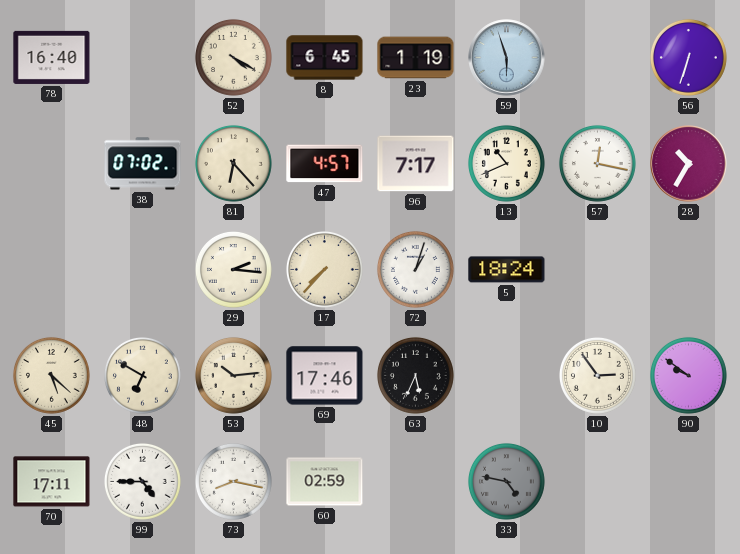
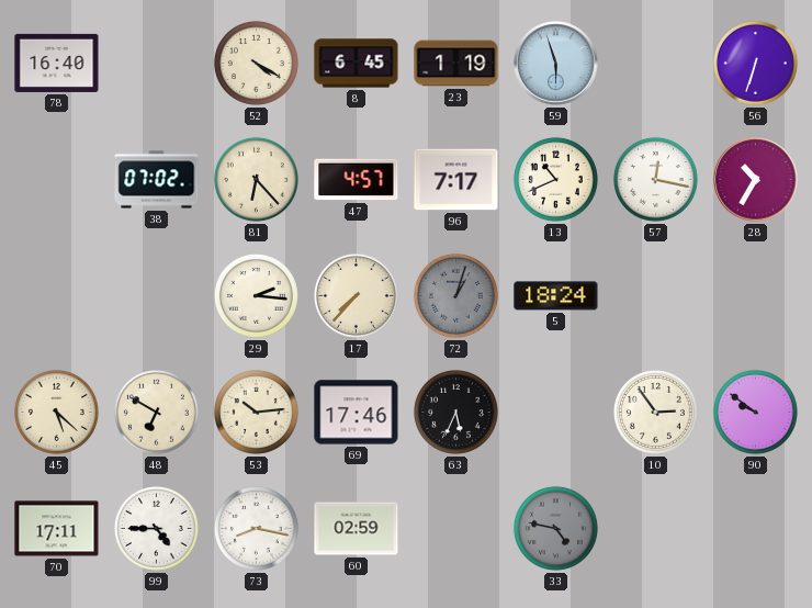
72 dial: white -> grey (455, 295)
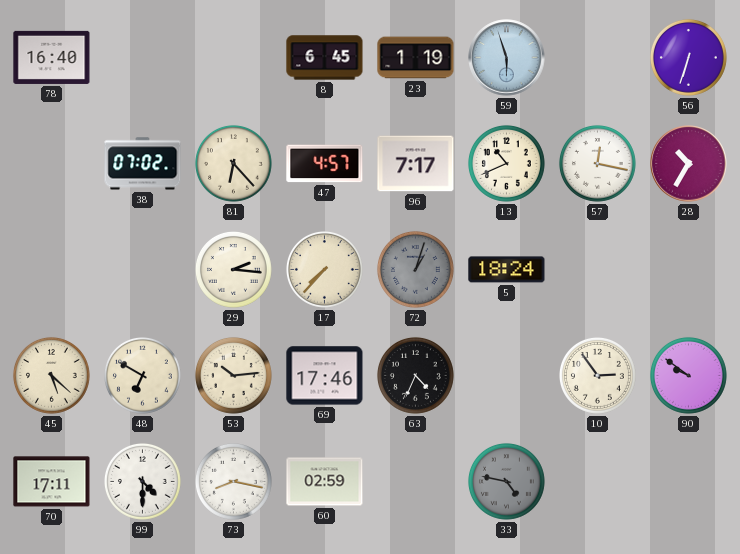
52: 4:20 -> none (256, 63)
63: 5:34 -> 4:34 (415, 375)
99: 4:45 -> 4:30 (142, 481)
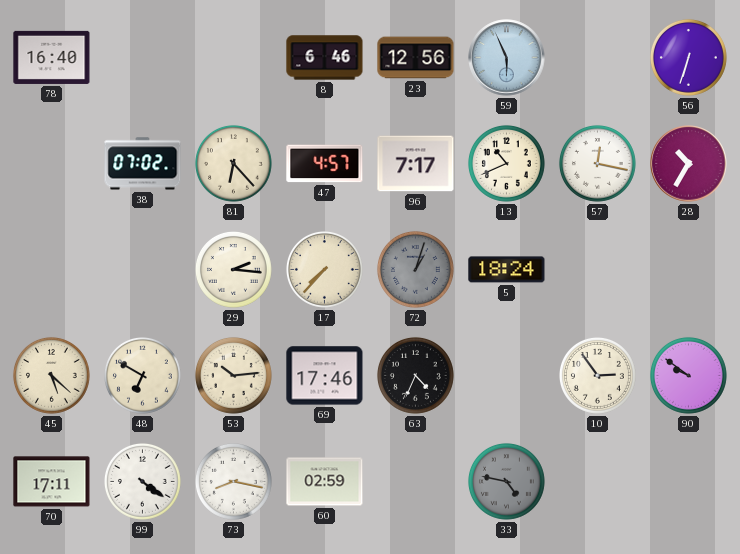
8: 6:45 -> 6:46 (325, 58)
23: 1:19 -> 12:56 (416, 58)
59: 5:57 -> 5:56 (507, 58)
99: 4:30 -> 4:21 (142, 481)
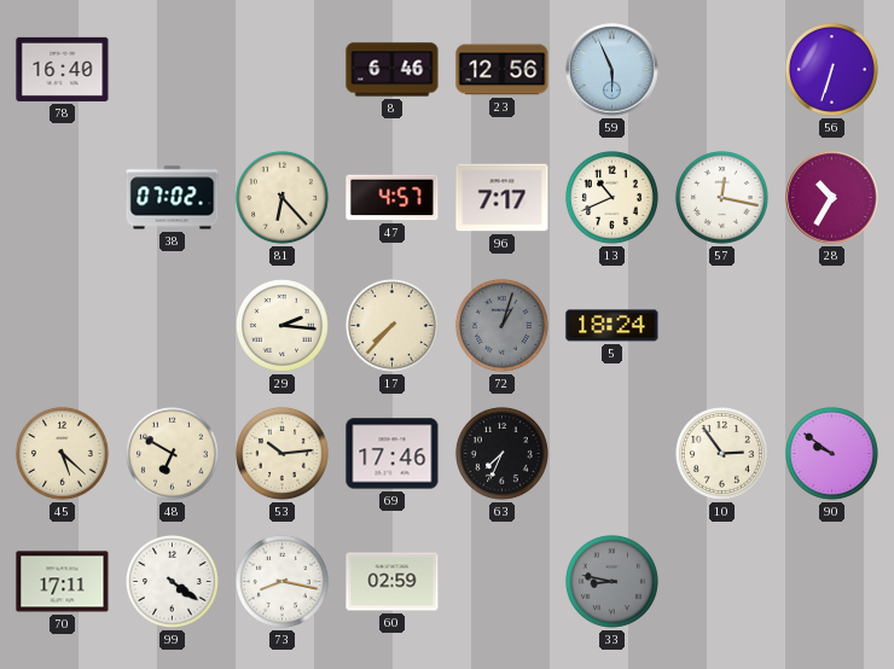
63: 4:34 -> 7:34 (501, 453)
33: 4:47 -> 8:47 (611, 581)
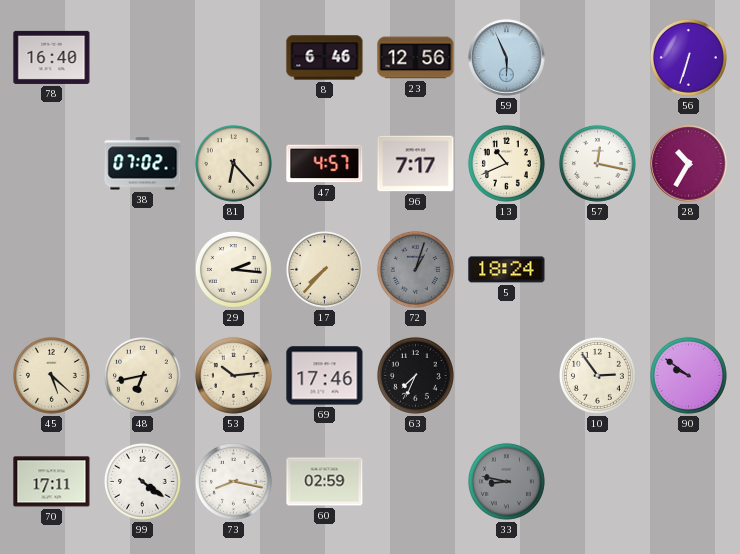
48: 6:50 -> 6:43 (142, 375)
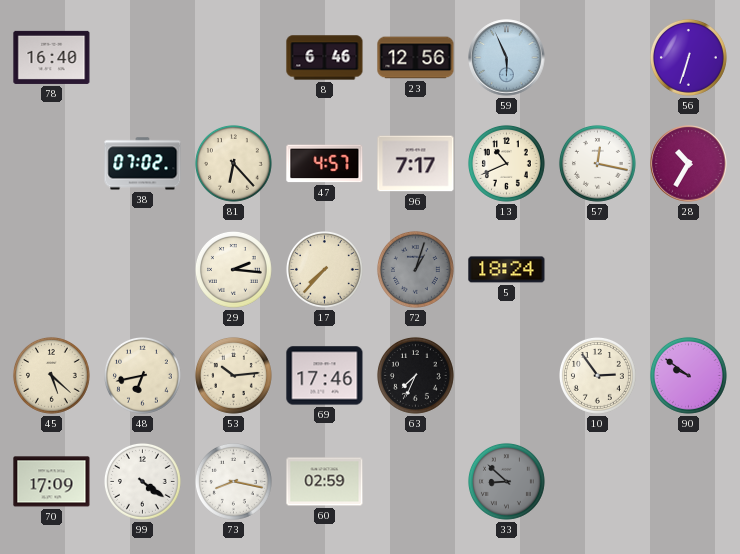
70: 17:11 -> 17:09 (52, 482)
33: 8:47 -> 8:52 (506, 481)
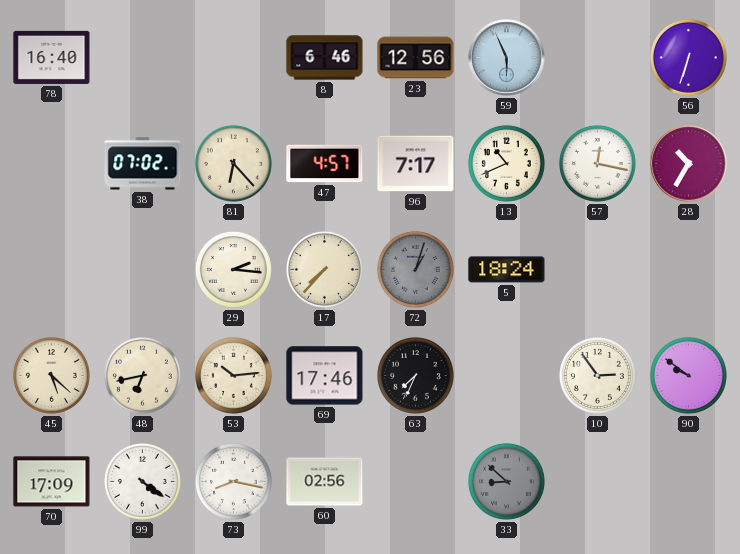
60: 02:59 -> 02:56 (325, 482)
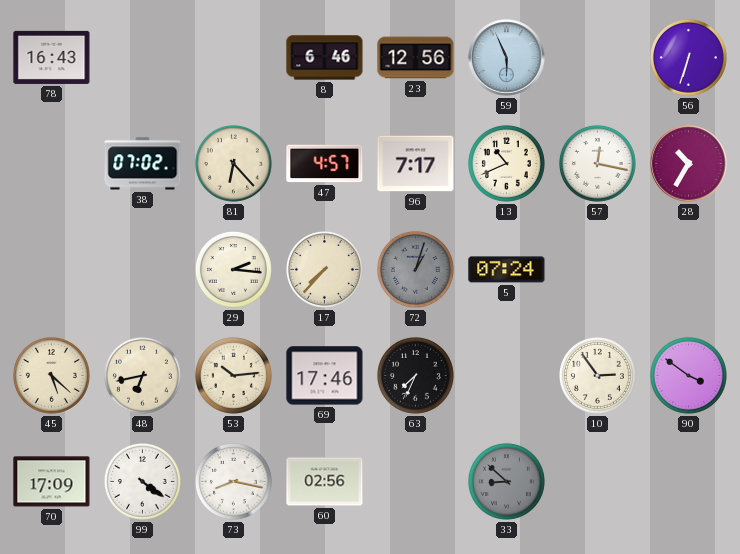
78: 16:40 -> 16:43 (52, 57)
5: 18:24 -> 07:24 (507, 270)
90: 9:51 -> 3:51 (688, 375)
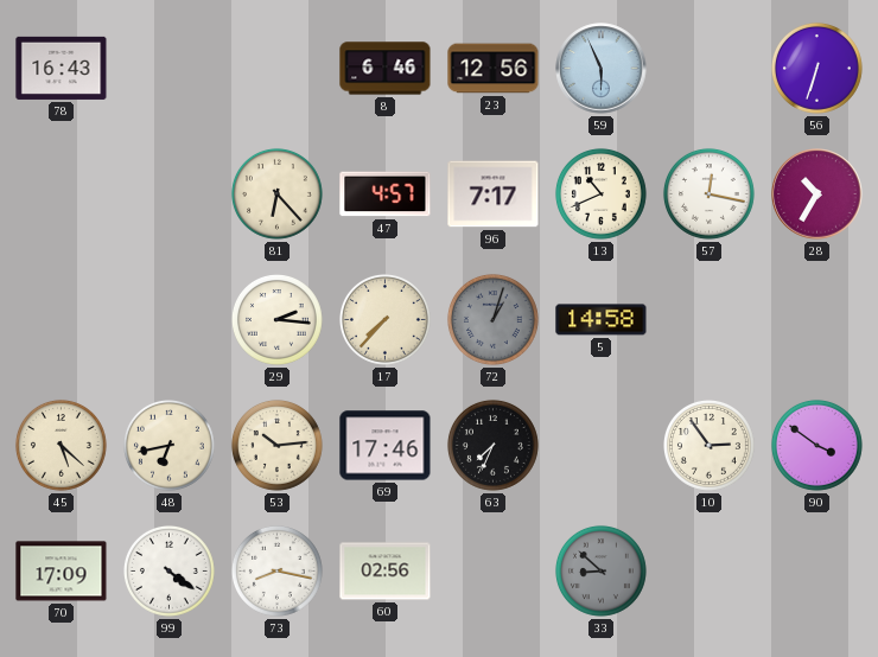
38: 07:02 -> none (143, 164)
5: 07:24 -> 14:58 (602, 320)
